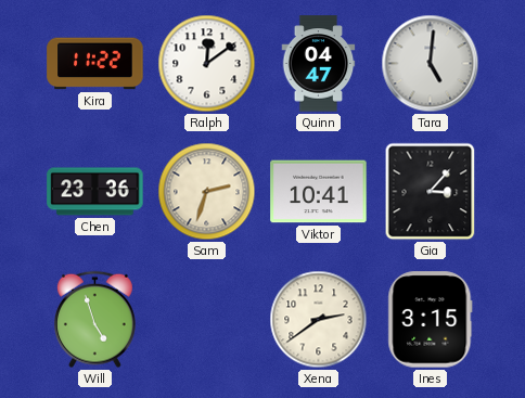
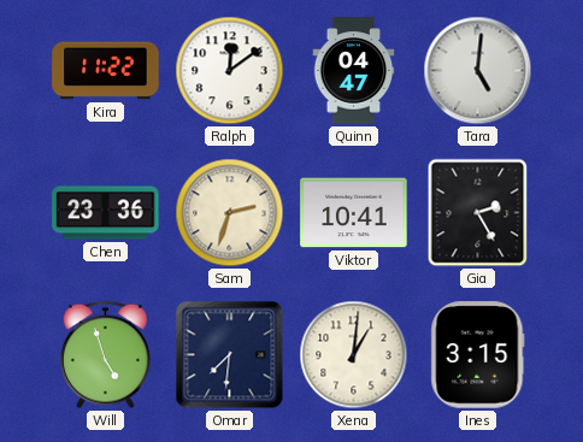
Gia: 3:07 -> 2:25 (478, 213)
Omar: none -> 7:31 (230, 355)
Xena: 2:39 -> 1:01 (354, 355)
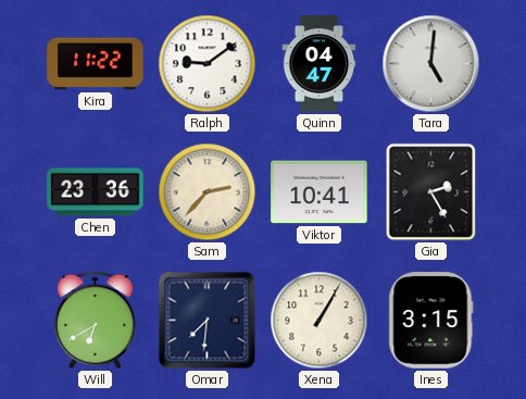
Ralph: 12:09 -> 9:09 (208, 64)
Sam: 2:33 -> 2:37 (208, 192)
Will: 4:57 -> 6:40 (95, 321)
Xena: 1:01 -> 1:05 (320, 321)
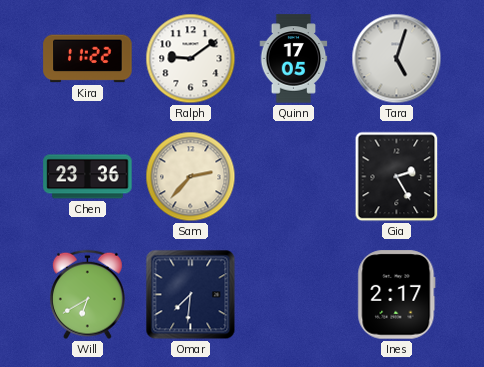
Quinn: 04:47 -> 17:05 (294, 59)
Tara: 5:01 -> 5:03 (397, 59)
Viktor: 10:41 -> none (320, 192)
Xena: 1:05 -> none (320, 321)
Ines: 3:15 -> 2:17 (397, 295)
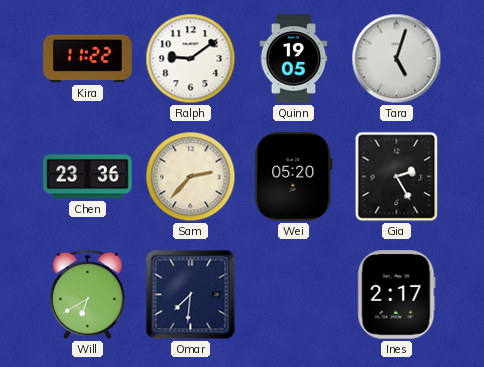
Quinn: 17:05 -> 19:05 (294, 59)
Wei: none -> 05:20 (294, 177)
